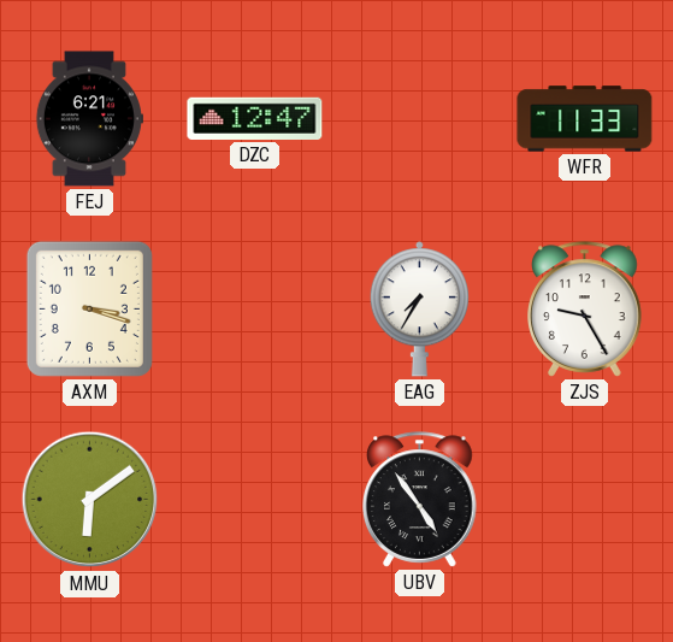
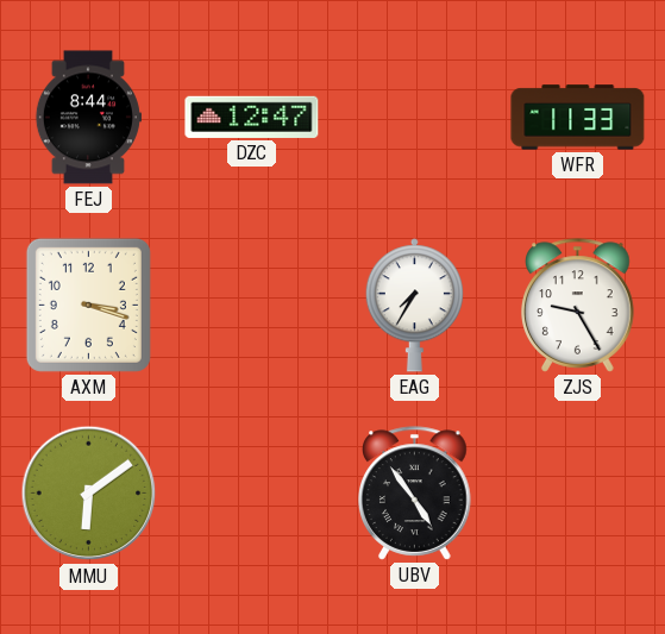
FEJ: 6:21 -> 8:44 (88, 118)
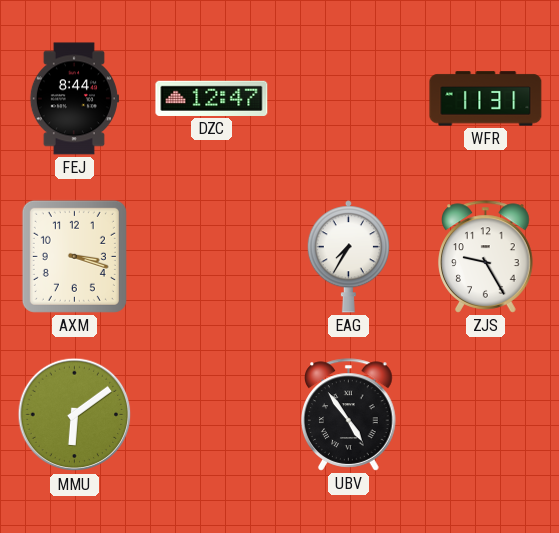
WFR: 11:33 -> 11:31 (486, 99)
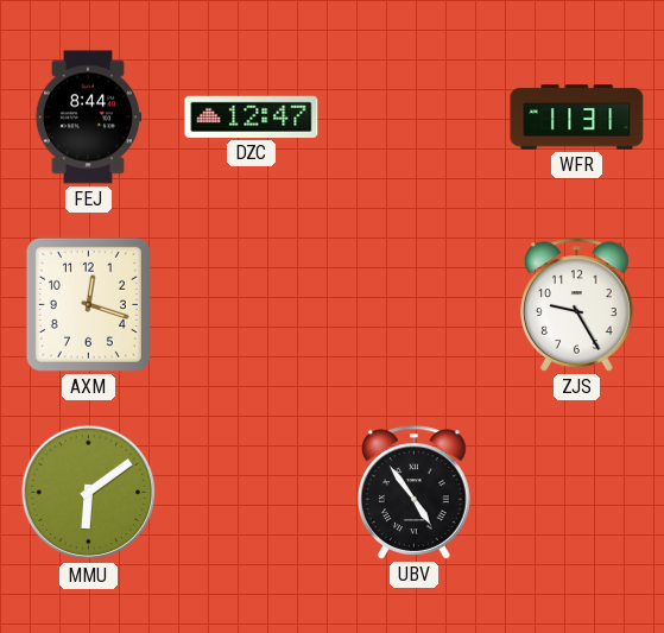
AXM: 3:18 -> 12:18 (88, 304)
EAG: 7:35 -> none (348, 257)
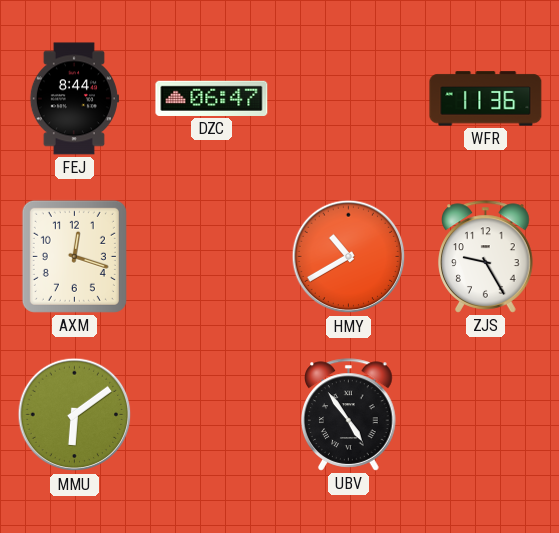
DZC: 12:47 -> 06:47 (212, 98)
WFR: 11:31 -> 11:36 (486, 99)
HMY: none -> 10:40 (349, 257)
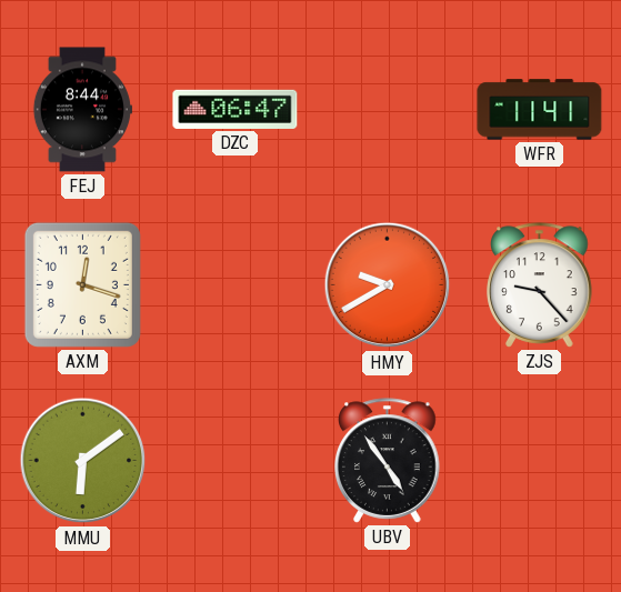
WFR: 11:36 -> 11:41 (540, 110)
HMY: 10:40 -> 9:40 (388, 285)
ZJS: 9:25 -> 9:23 (540, 285)
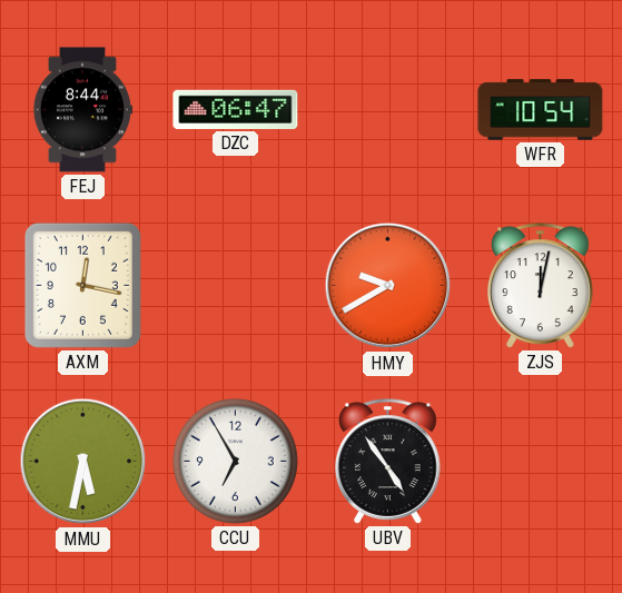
WFR: 11:41 -> 10:54 (541, 110)
AXM: 12:18 -> 12:17 (82, 285)
ZJS: 9:23 -> 12:02 (541, 286)
MMU: 6:09 -> 5:32 (83, 462)
CCU: none -> 6:55 (235, 461)
